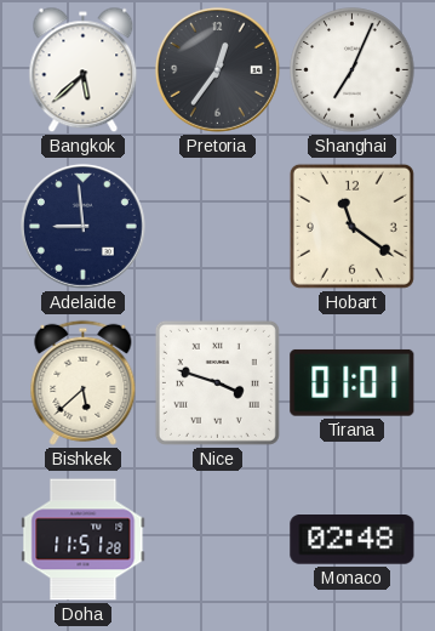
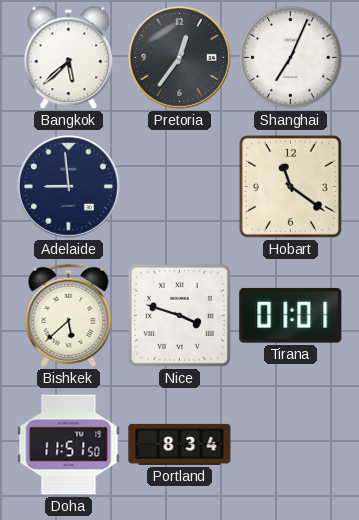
Doha: 11:51:28 -> 11:51:50 (69, 445)
Portland: none -> 8:34 (180, 444)
Monaco: 02:48 -> none (353, 540)
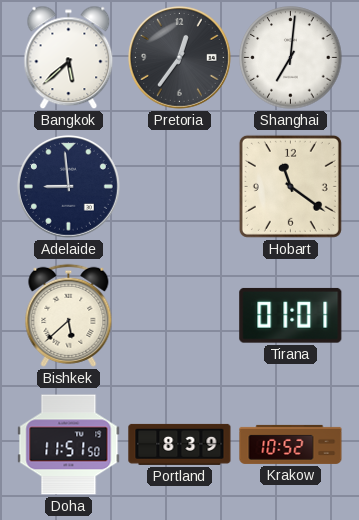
Shanghai: 7:04 -> 7:01 (291, 58)
Nice: 3:48 -> none (179, 315)
Portland: 8:34 -> 8:39 (180, 444)
Krakow: none -> 10:52 (291, 444)
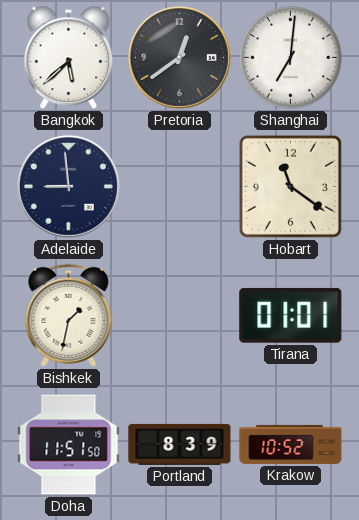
Pretoria: 12:36 -> 12:39 (180, 58)
Bishkek: 5:38 -> 1:32 (69, 315)
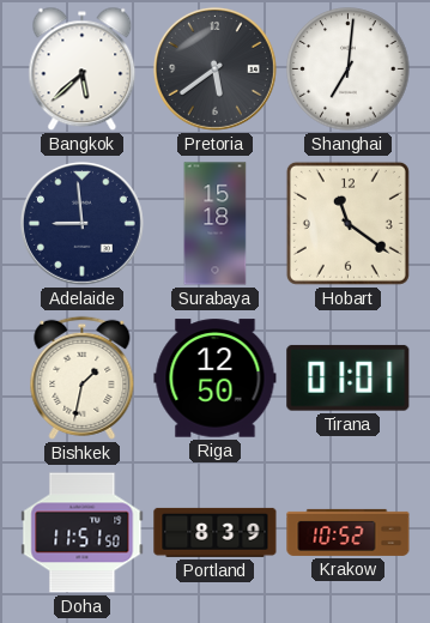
Pretoria: 12:39 -> 5:39 (216, 69)
Surabaya: none -> 15:18 (216, 224)
Riga: none -> 12:50 (216, 379)
